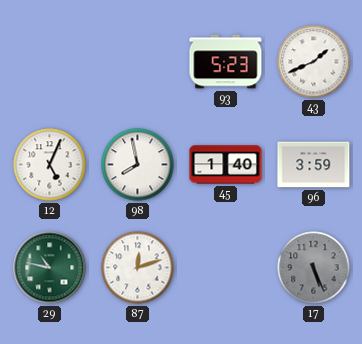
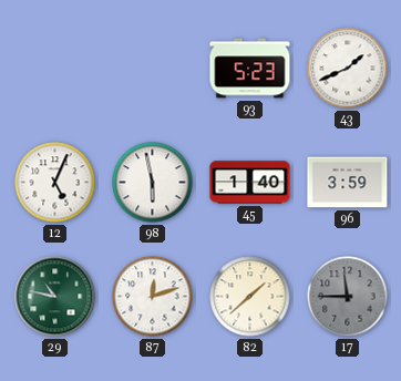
98: 7:58 -> 5:58 (153, 183)
82: none -> 1:38 (250, 297)
17: 5:26 -> 11:45 (348, 297)
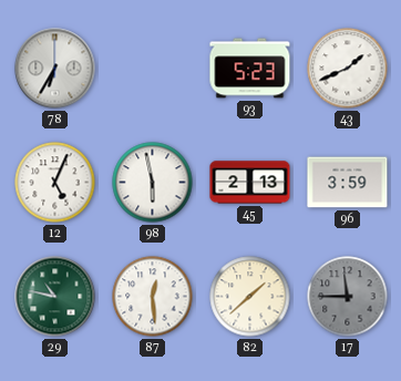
78: none -> 6:35 (55, 69)
45: 1:40 -> 2:13 (250, 183)
87: 12:12 -> 12:29 (153, 297)
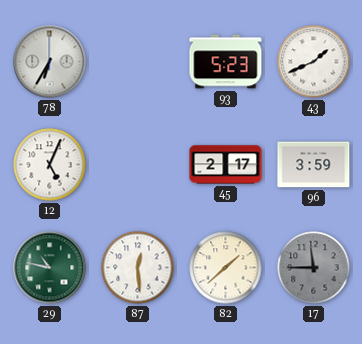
98: 5:58 -> none (153, 183)
45: 2:13 -> 2:17 (226, 165)
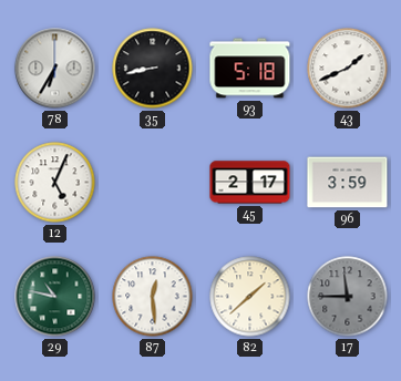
35: none -> 8:43 (153, 69)
93: 5:23 -> 5:18 (250, 69)
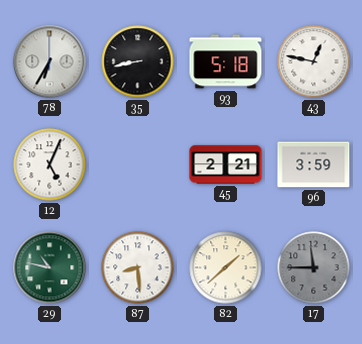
43: 1:41 -> 12:47 (314, 62)
45: 2:17 -> 2:21 (226, 165)
87: 12:29 -> 8:29 (138, 268)
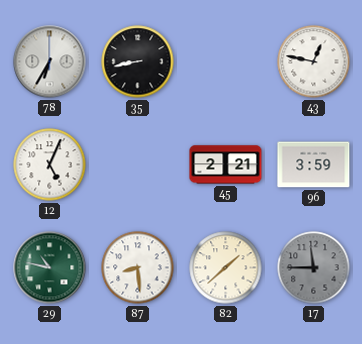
93: 5:18 -> none (226, 62)
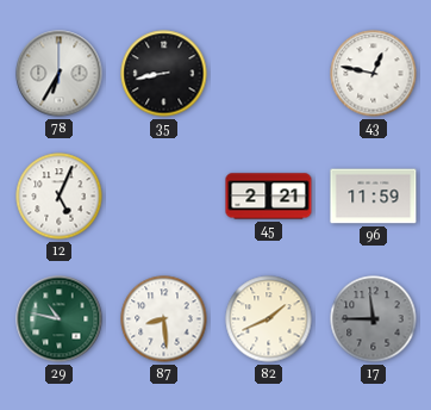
96: 3:59 -> 11:59 (374, 197)
82: 1:38 -> 1:41 (269, 319)
